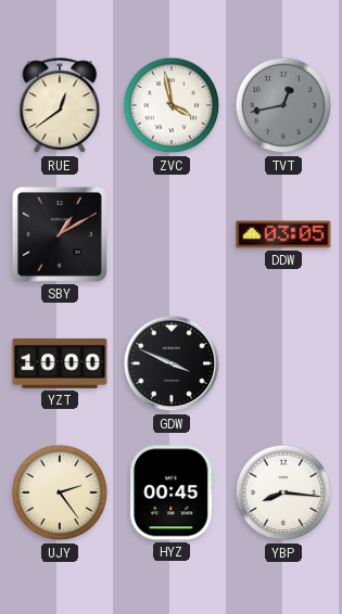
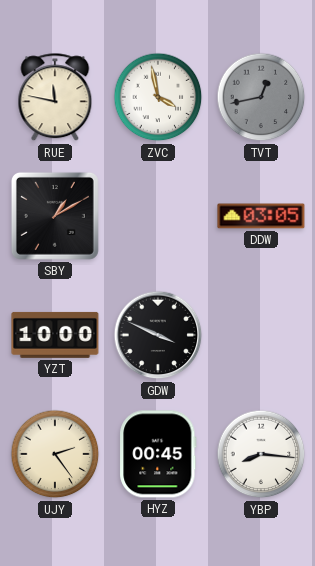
RUE: 12:39 -> 11:47 (55, 98)
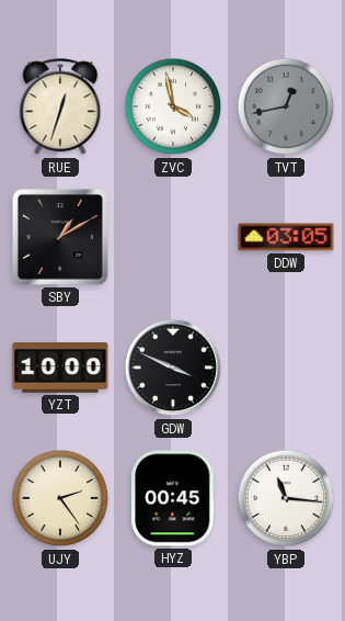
RUE: 11:47 -> 12:33 (60, 108)
YBP: 8:16 -> 11:16 (286, 498)
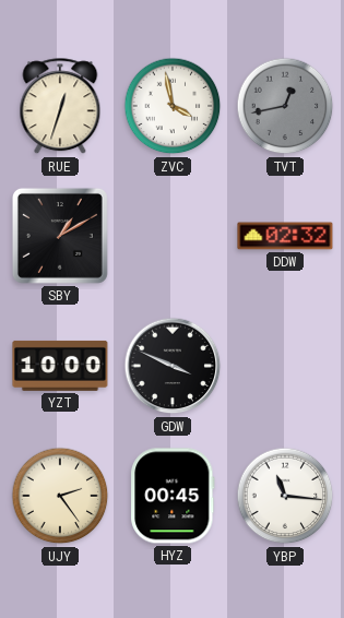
DDW: 03:05 -> 02:32 (285, 236)
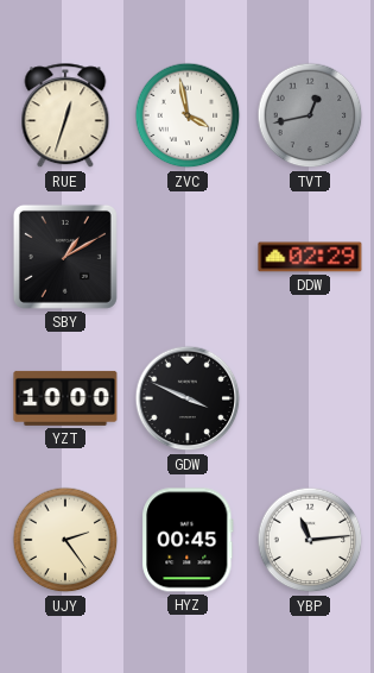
DDW: 02:32 -> 02:29 (310, 257)
YBP: 11:16 -> 11:14 (310, 540)
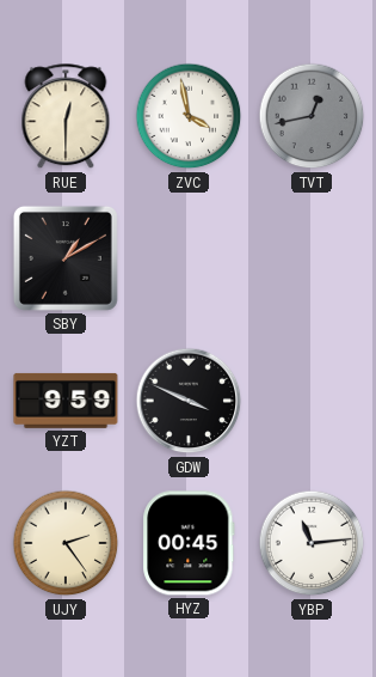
RUE: 12:33 -> 12:30 (66, 117)
DDW: 02:29 -> none (310, 257)
YZT: 10:00 -> 9:59 (66, 401)
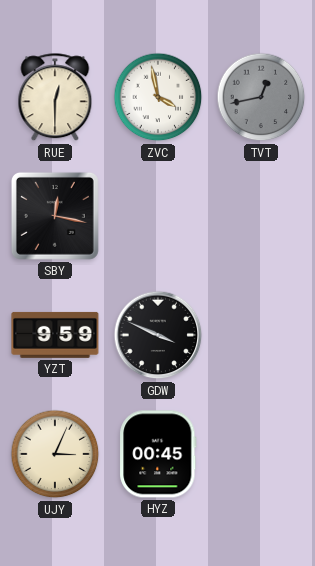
SBY: 1:10 -> 12:17 (55, 216)
UJY: 2:24 -> 3:04 (55, 454)
YBP: 11:14 -> none (312, 543)
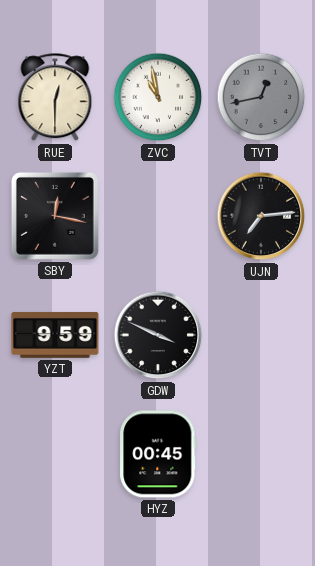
ZVC: 3:58 -> 10:58 (158, 97)
UJN: none -> 7:14 (261, 216)
UJY: 3:04 -> none (55, 454)
